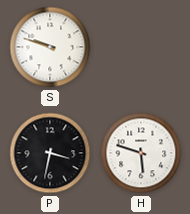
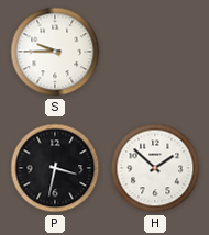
S: 9:48 -> 9:45 (55, 52)
H: 5:48 -> 1:52 (155, 168)
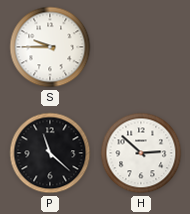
P: 3:32 -> 11:22 (50, 153)
H: 1:52 -> 2:52 (141, 153)
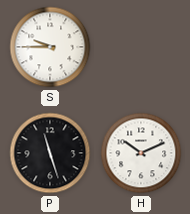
P: 11:22 -> 11:27 (50, 153)
H: 2:52 -> 10:11 (141, 153)
